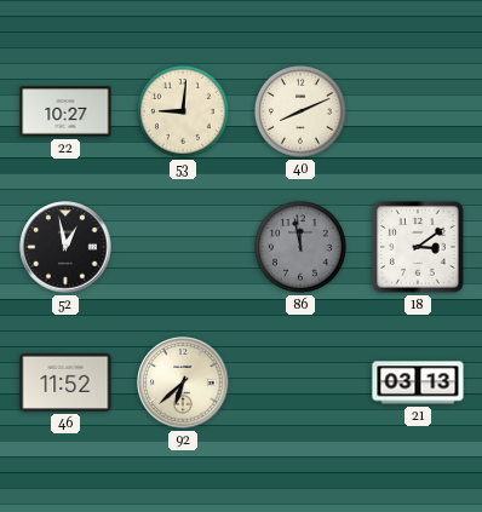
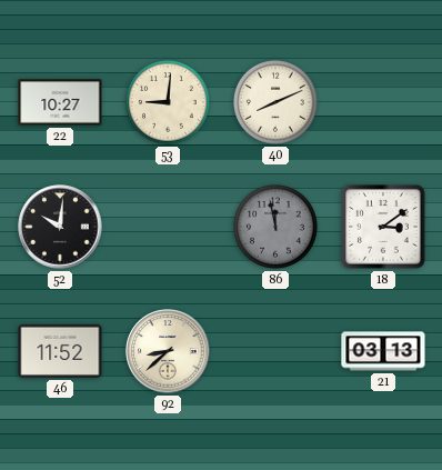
52: 12:58 -> 10:01 (60, 227)
92: 6:38 -> 8:38 (168, 351)
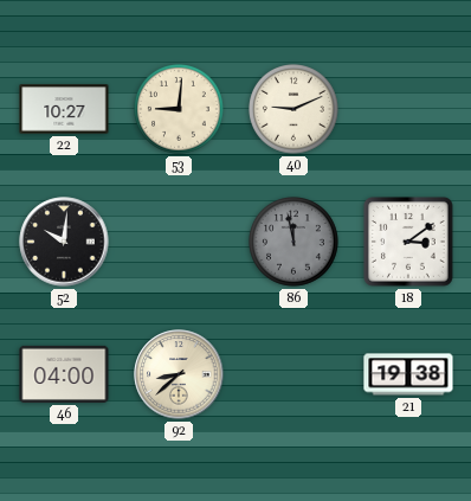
40: 8:11 -> 9:11 (295, 110)
46: 11:52 -> 04:00 (64, 374)
21: 03:13 -> 19:38 (408, 374)
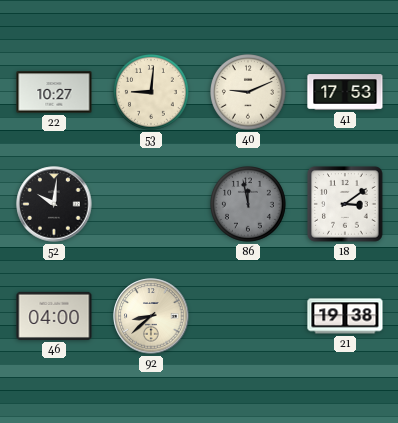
41: none -> 17:53 (345, 92)
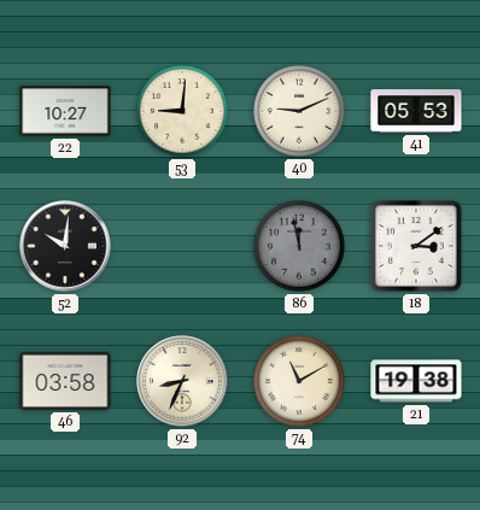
41: 17:53 -> 05:53 (416, 111)
46: 04:00 -> 03:58 (65, 381)
92: 8:38 -> 8:34 (182, 381)
74: none -> 11:10 (300, 382)
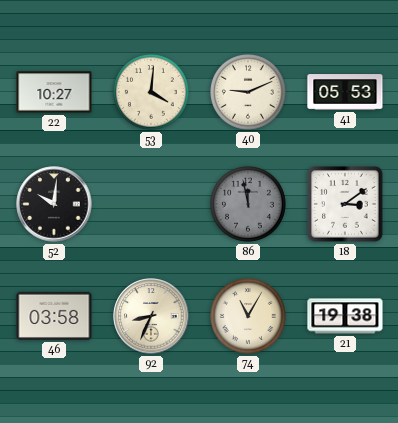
53: 9:01 -> 4:01 (152, 93)
74: 11:10 -> 11:05 (249, 317)
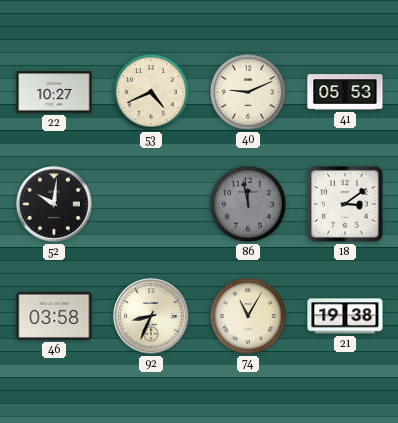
53: 4:01 -> 4:41 (152, 93)
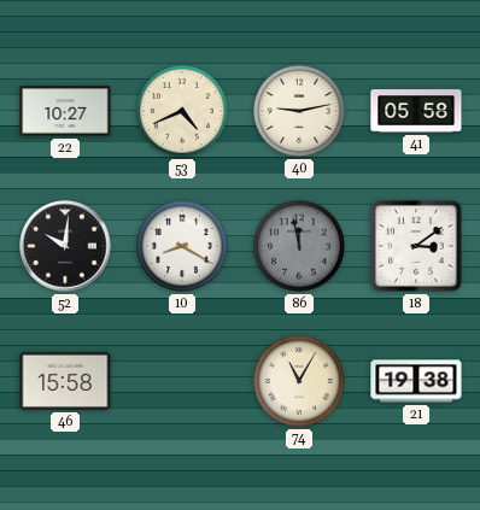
40: 9:11 -> 9:13 (300, 112)
41: 05:53 -> 05:58 (416, 111)
10: none -> 8:20 (183, 247)
46: 03:58 -> 15:58 (65, 381)
92: 8:34 -> none (151, 316)
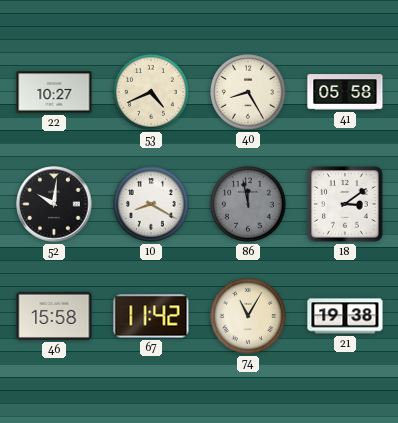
40: 9:13 -> 8:25 (249, 93)
67: none -> 11:42 (151, 316)
